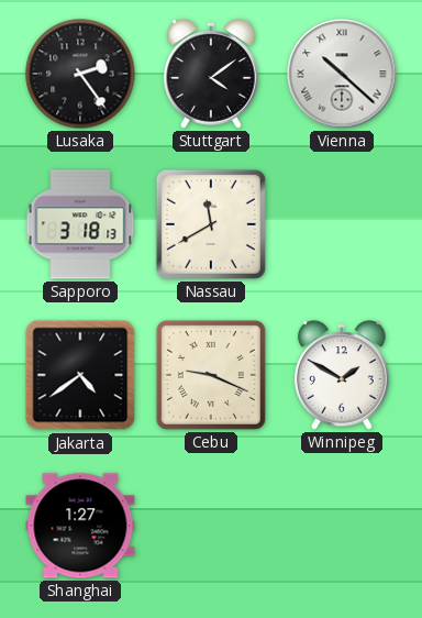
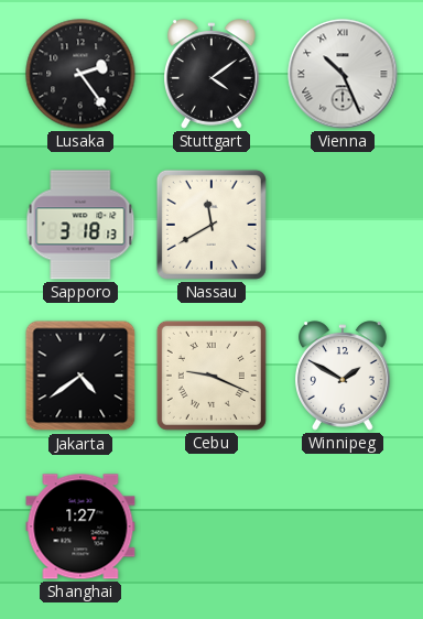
Vienna: 10:22 -> 10:26 (343, 74)
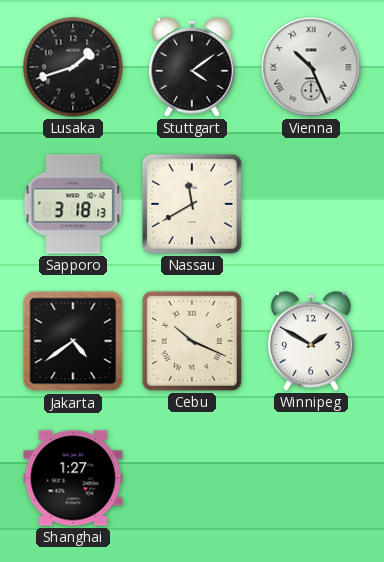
Lusaka: 2:24 -> 1:42 (73, 67)
Cebu: 9:19 -> 10:19 (192, 341)
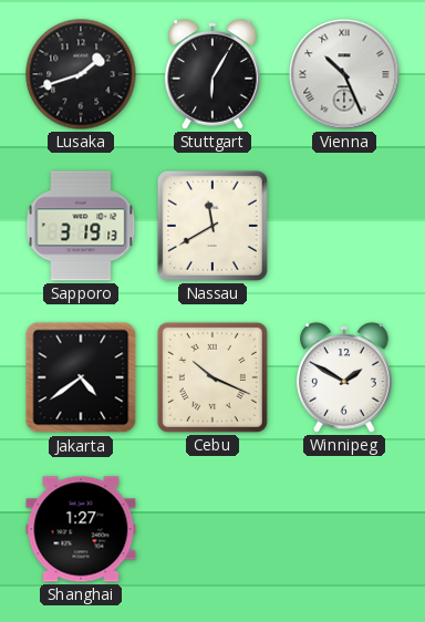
Stuttgart: 4:09 -> 6:05 (214, 74)
Sapporo: 3:18 -> 3:19 (81, 226)
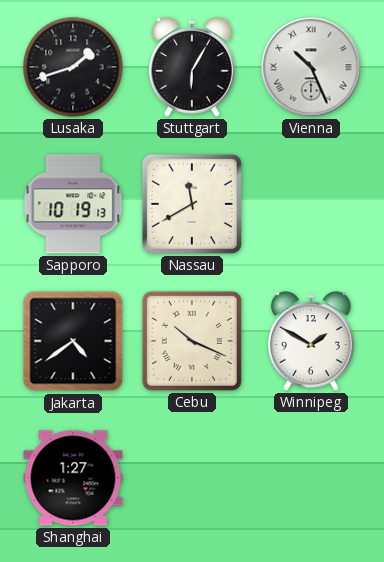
Sapporo: 3:19 -> 10:19 (73, 204)
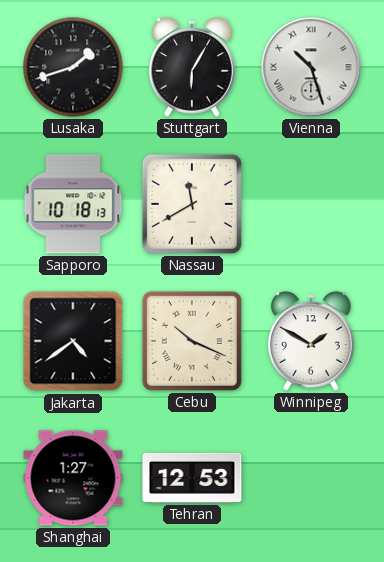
Vienna: 10:26 -> 10:27 (311, 67)
Sapporo: 10:19 -> 10:18 (73, 204)
Tehran: none -> 12:53 (192, 478)
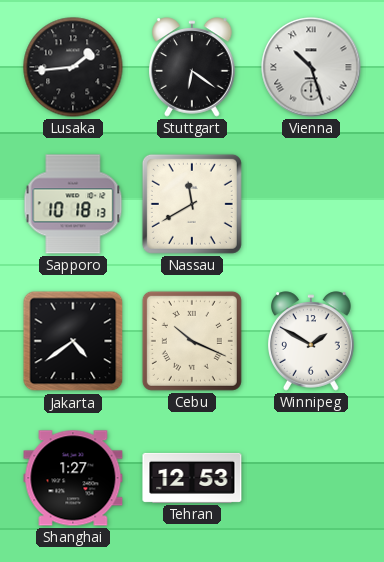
Lusaka: 1:42 -> 1:44 (73, 67)
Stuttgart: 6:05 -> 6:21 (193, 67)
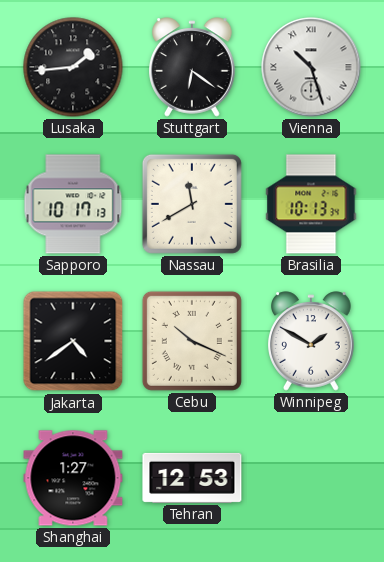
Sapporo: 10:18 -> 10:17 (73, 204)
Brasilia: none -> 10:13 (311, 204)
